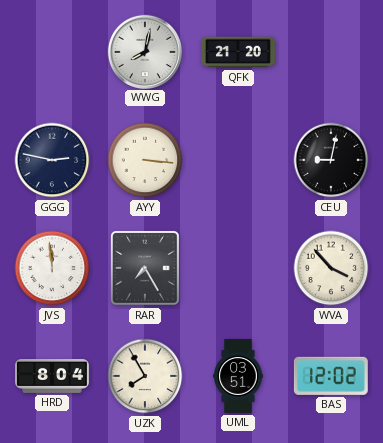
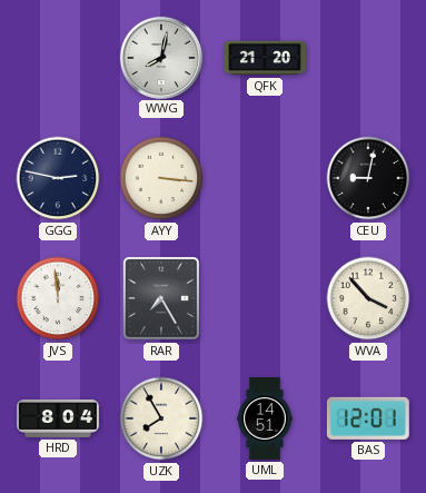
UML: 03:51 -> 14:51 (265, 420)
BAS: 12:02 -> 12:01 (368, 418)
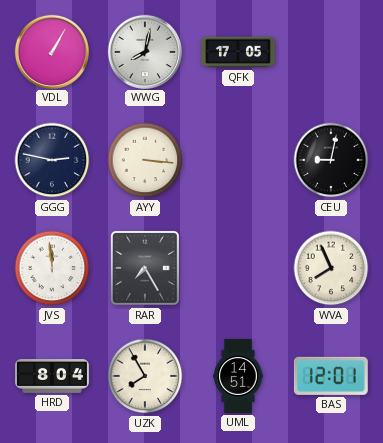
VDL: none -> 1:05 (51, 51)
QFK: 21:20 -> 17:05 (239, 52)
WVA: 3:53 -> 7:56 (331, 268)
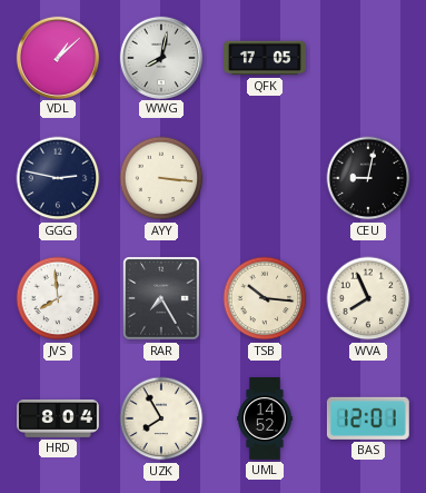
VDL: 1:05 -> 1:08 (57, 57)
JVS: 11:59 -> 7:59 (58, 298)
TSB: none -> 10:16 (265, 298)
UML: 14:51 -> 14:52 (265, 420)
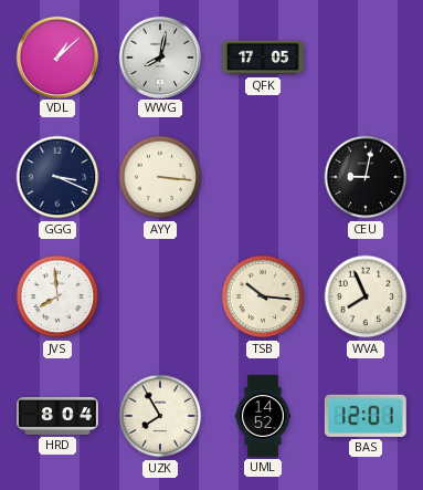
GGG: 2:47 -> 3:19 (57, 177)
RAR: 7:25 -> none (161, 298)
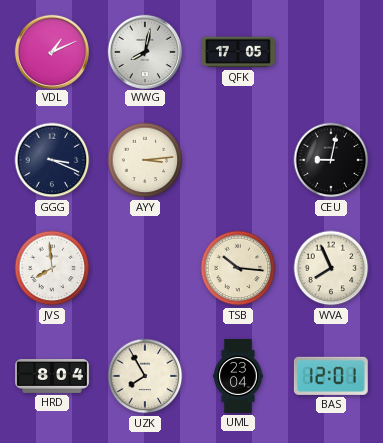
VDL: 1:08 -> 1:11 (51, 51)
AYY: 3:16 -> 3:14 (145, 160)
UML: 14:52 -> 23:04 (238, 377)
